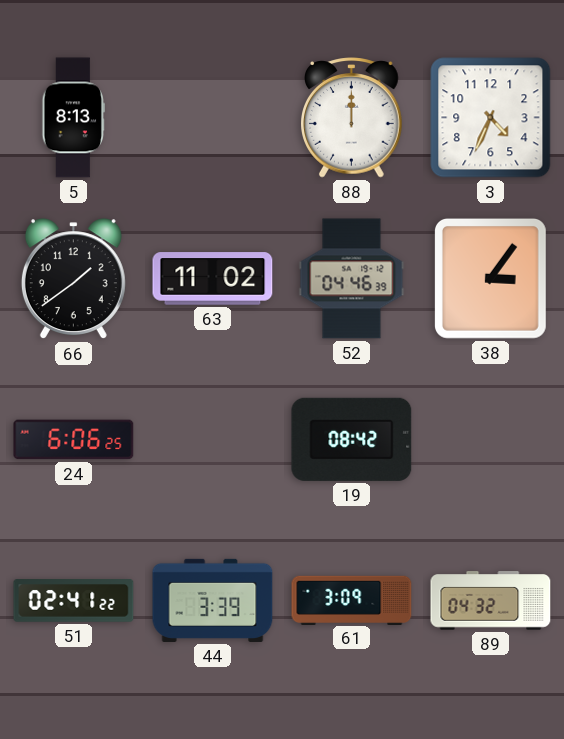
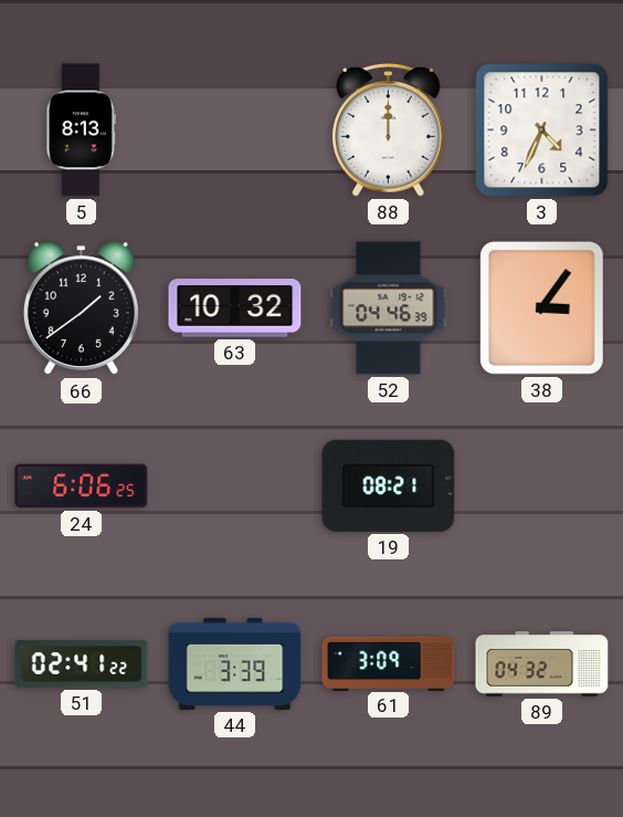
63: 11:02 -> 10:32 (235, 308)
19: 08:42 -> 08:21 (389, 485)
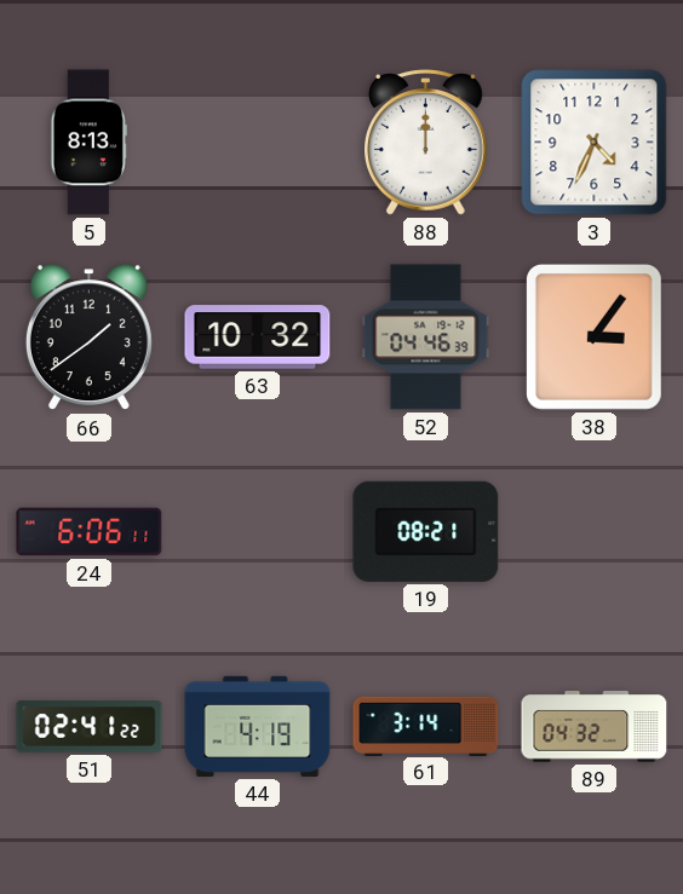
24: 6:06:25 -> 6:06:11 (90, 532)
44: 3:39 -> 4:19 (258, 726)
61: 3:09 -> 3:14 (426, 726)
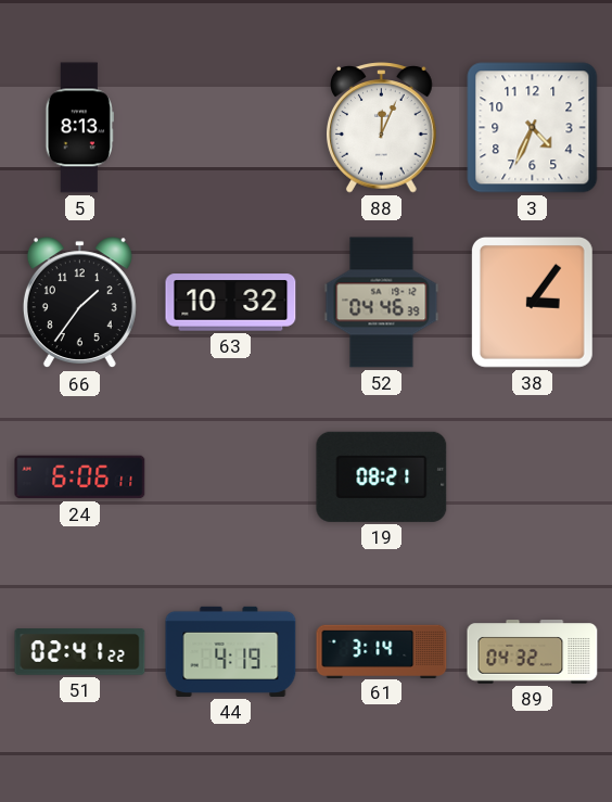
88: 12:00 -> 12:04 (382, 128)
66: 1:39 -> 1:36 (79, 303)
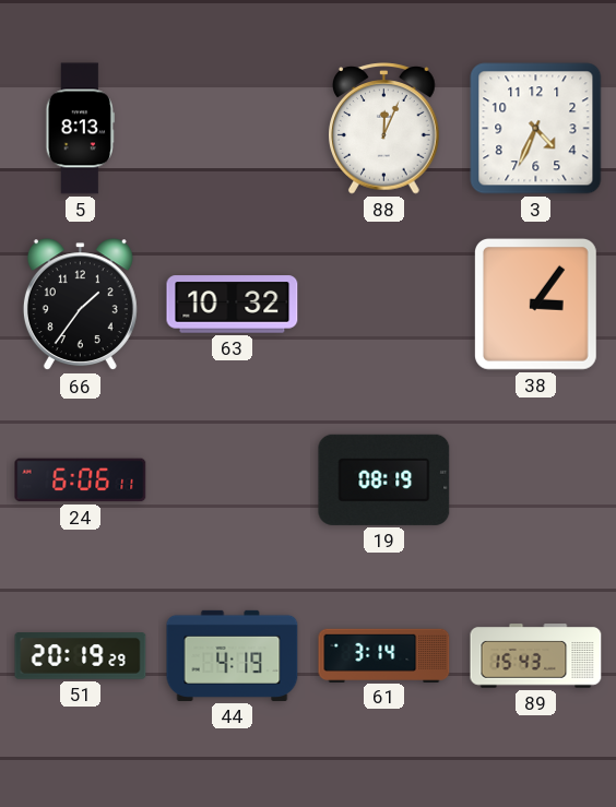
52: 04:46 -> none (382, 303)
19: 08:21 -> 08:19 (384, 479)
51: 02:41 -> 20:19 (81, 656)
89: 04:32 -> 15:43 (536, 656)
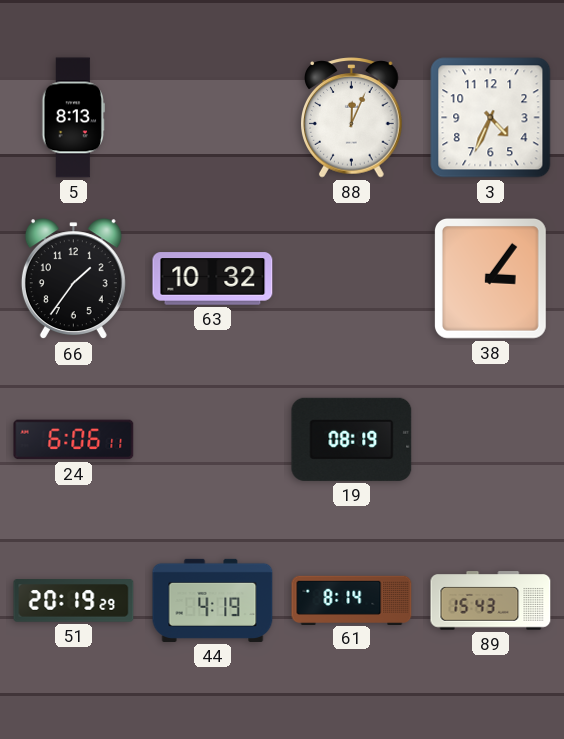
61: 3:14 -> 8:14 (352, 600)
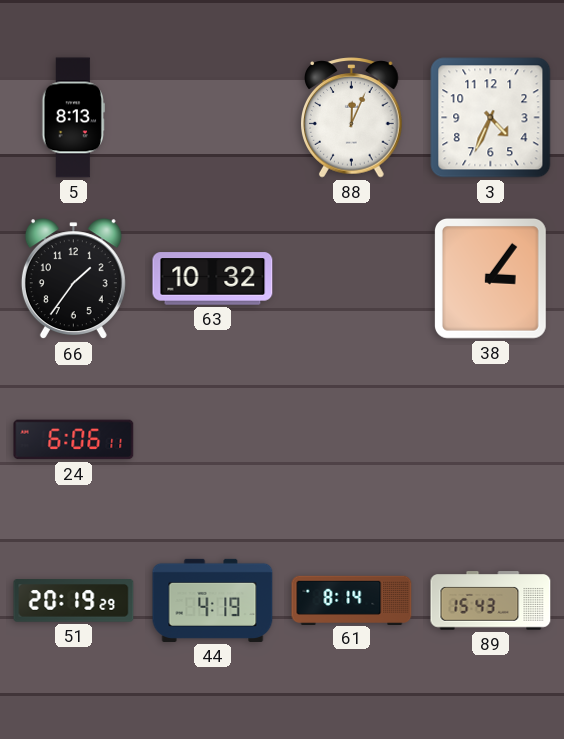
19: 08:19 -> none (352, 439)
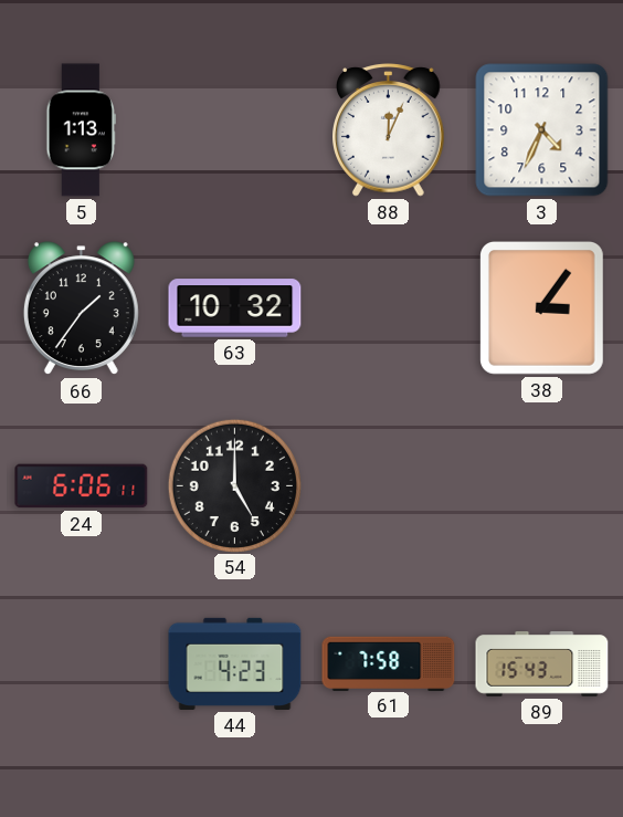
5: 8:13 -> 1:13 (81, 130)
54: none -> 5:00 (234, 485)
51: 20:19 -> none (74, 601)
44: 4:19 -> 4:23 (235, 663)
61: 8:14 -> 7:58 (389, 663)
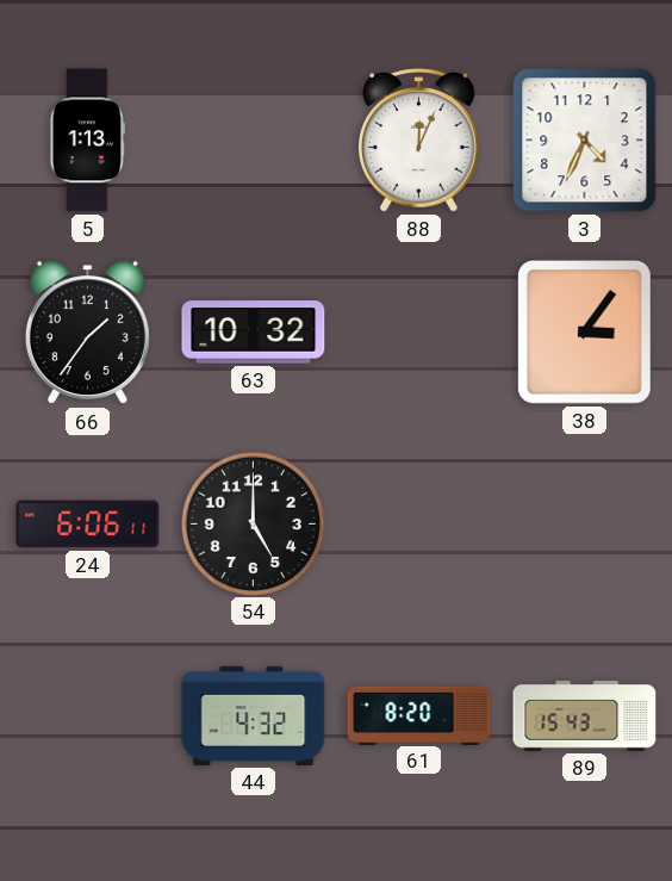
44: 4:23 -> 4:32 (254, 715)
61: 7:58 -> 8:20 (419, 715)
